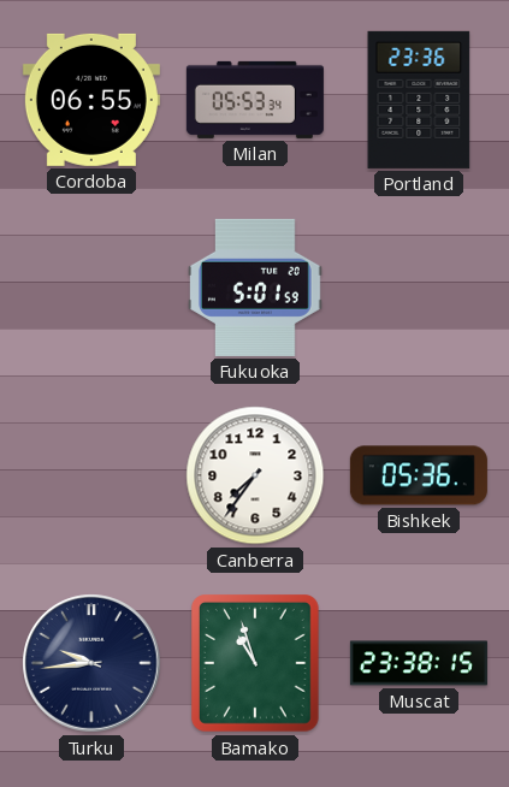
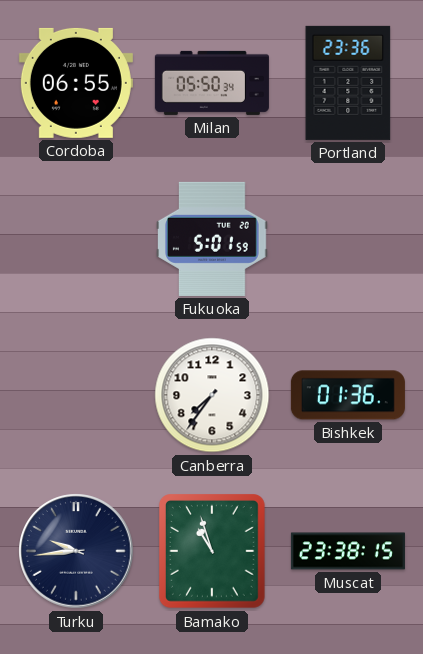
Milan: 05:53 -> 05:50 (212, 83)
Bishkek: 05:36 -> 01:36 (348, 395)
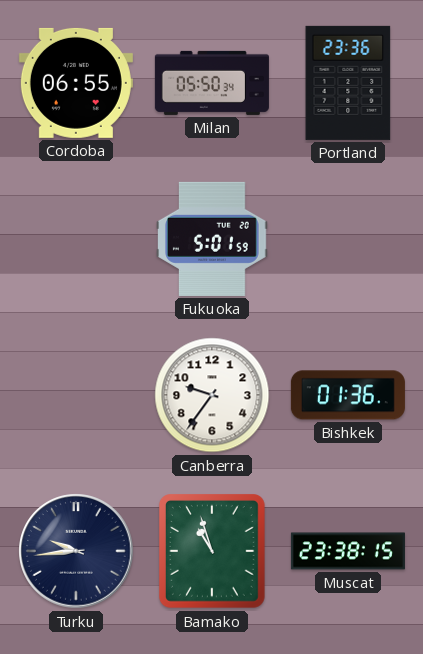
Canberra: 7:36 -> 9:36 (212, 395)
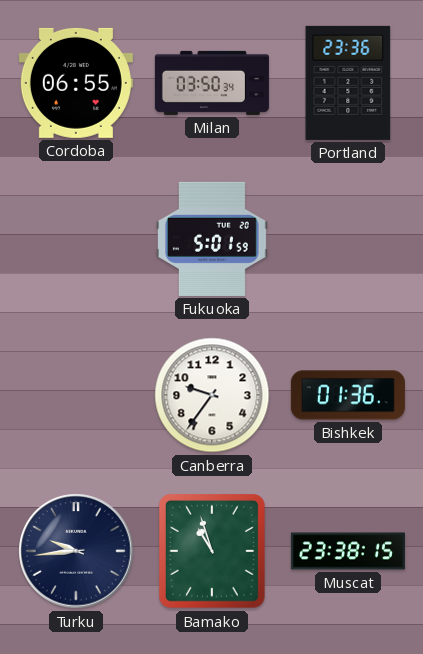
Milan: 05:50 -> 03:50 (212, 83)
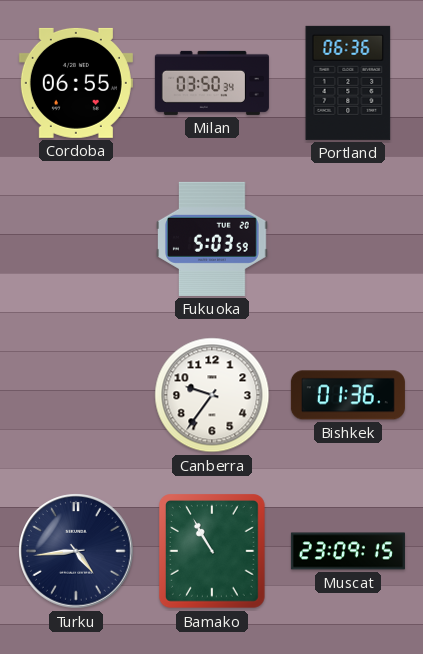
Portland: 23:36 -> 06:36 (348, 83)
Fukuoka: 5:01 -> 5:03 (213, 239)
Turku: 9:44 -> 4:44 (76, 551)
Bamako: 10:57 -> 10:55 (213, 552)
Muscat: 23:38 -> 23:09 (348, 551)
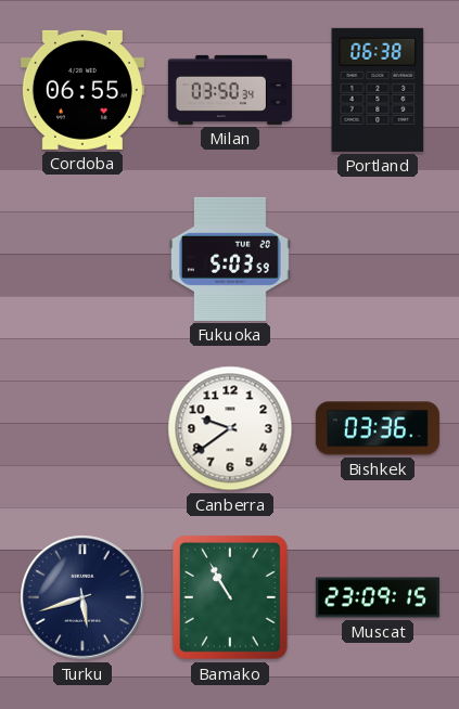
Portland: 06:36 -> 06:38 (378, 90)
Canberra: 9:36 -> 9:39 (230, 428)
Bishkek: 01:36 -> 03:36 (378, 428)
Turku: 4:44 -> 5:42 (82, 597)
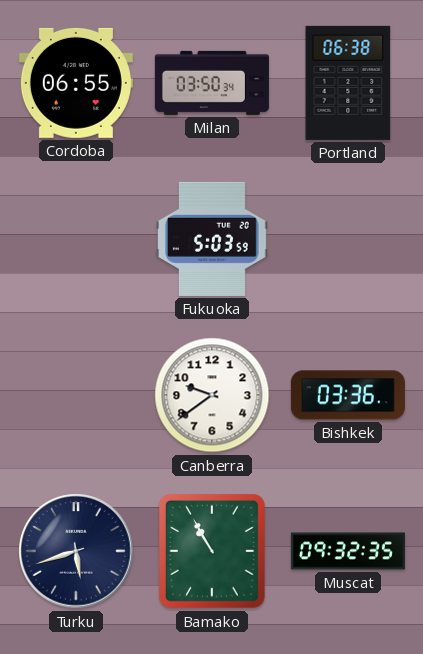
Muscat: 23:09 -> 09:32 (348, 551)
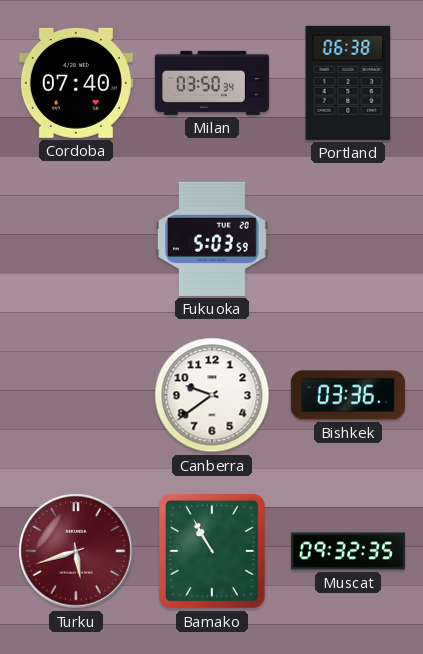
Cordoba: 06:55 -> 07:40 (76, 83)
Turku dial: navy -> burgundy (76, 551)
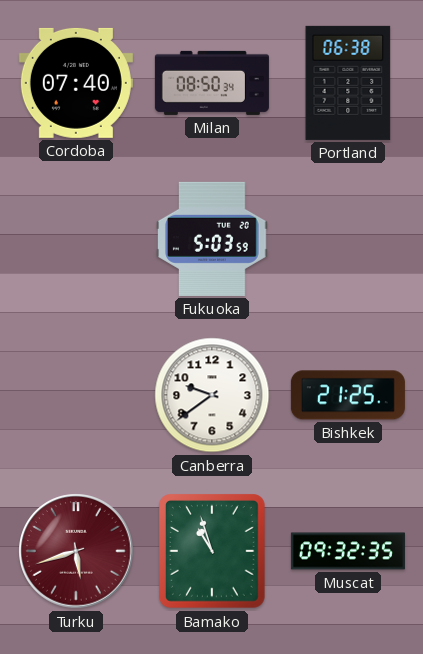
Milan: 03:50 -> 08:50 (212, 83)
Bishkek: 03:36 -> 21:25 (348, 395)
Bamako: 10:55 -> 10:57 (213, 552)
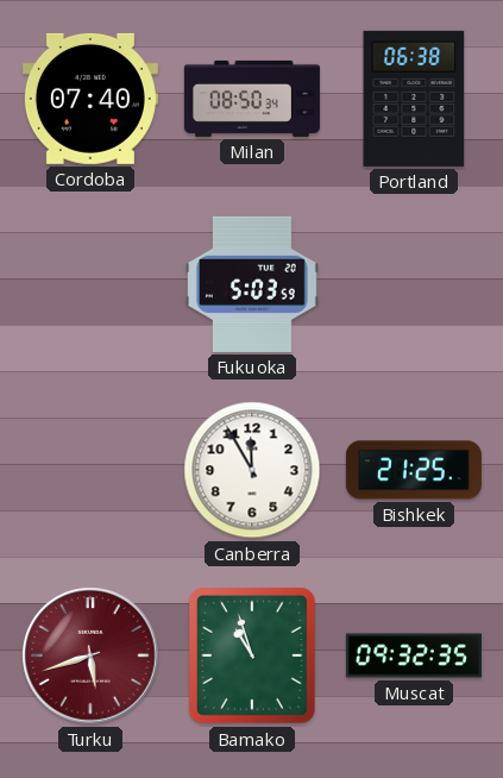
Canberra: 9:39 -> 11:55 (252, 470)
